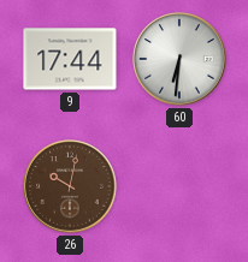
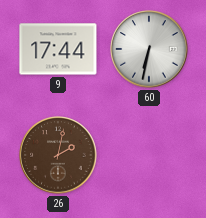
60: 6:31 -> 6:32 (149, 49)
26: 10:02 -> 2:02 (58, 155)
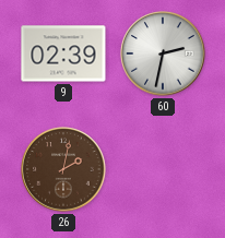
9: 17:44 -> 02:39 (63, 53)
60: 6:32 -> 2:32 (163, 53)
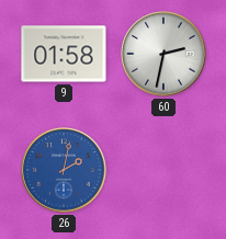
9: 02:39 -> 01:58 (64, 54)
26 dial: brown -> blue (64, 170)
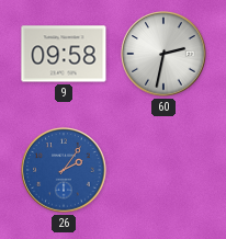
9: 01:58 -> 09:58 (64, 54)
26: 2:02 -> 2:06 (64, 170)
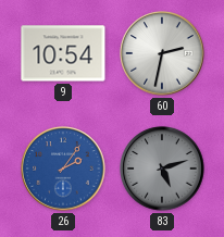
9: 09:58 -> 10:54 (63, 53)
83: none -> 5:12 (162, 169)
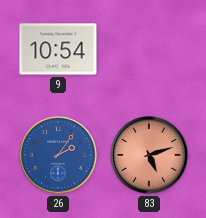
60: 2:32 -> none (162, 53)
83 dial: grey -> salmon (149, 155)
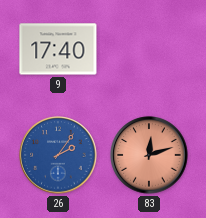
9: 10:54 -> 17:40 (58, 49)
83: 5:12 -> 12:12 (149, 155)
